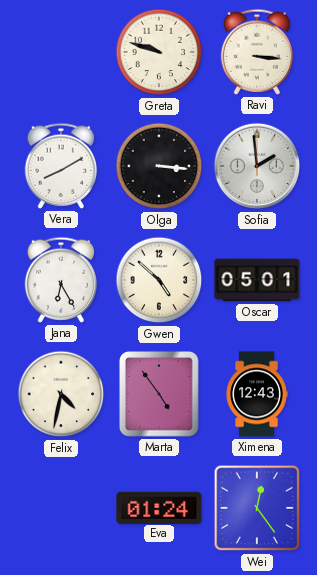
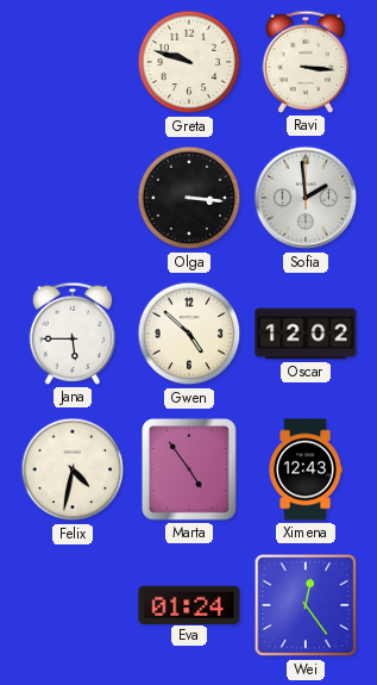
Vera: 8:10 -> none (61, 166)
Jana: 6:25 -> 5:45 (73, 334)
Oscar: 05:01 -> 12:02 (306, 334)
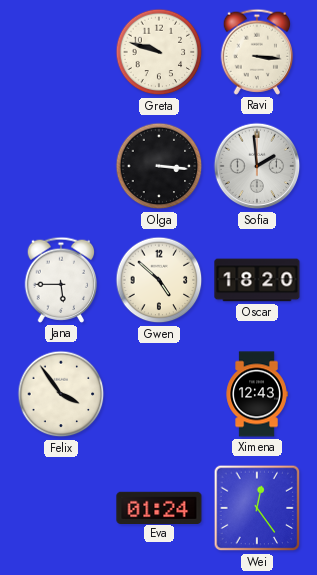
Oscar: 12:02 -> 18:20 (257, 280)
Felix: 4:32 -> 3:54 (61, 394)
Marta: 4:54 -> none (190, 471)
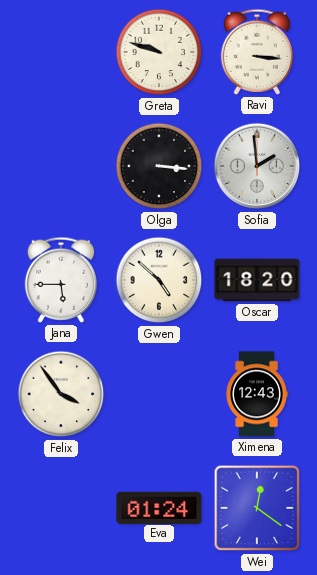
Wei: 12:24 -> 12:21 (257, 508)
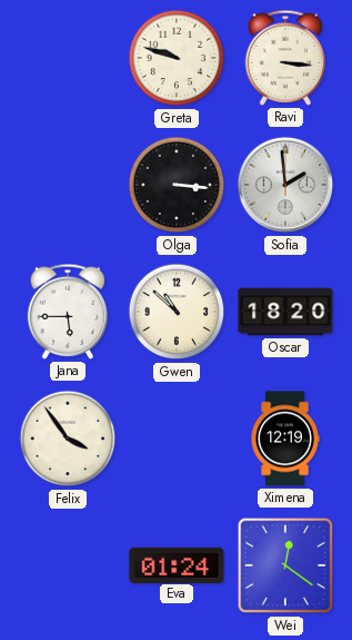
Gwen: 4:52 -> 10:52 (177, 312)
Ximena: 12:43 -> 12:19 (285, 439)
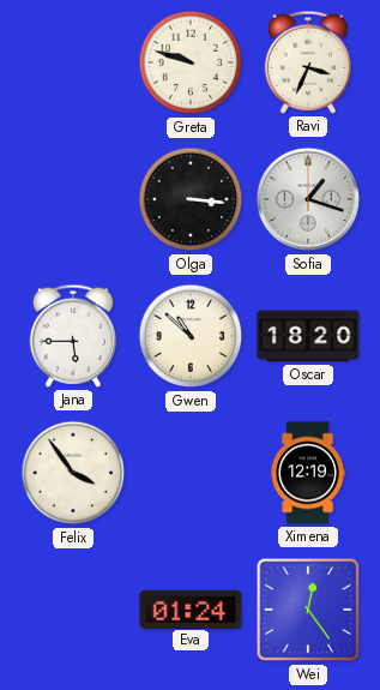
Ravi: 3:16 -> 3:34 (308, 62)
Sofia: 1:59 -> 1:18 (308, 199)
Wei: 12:21 -> 12:24 (308, 610)
